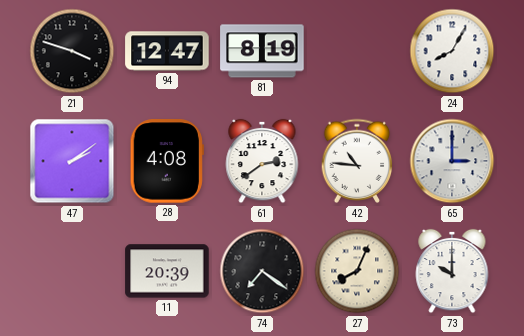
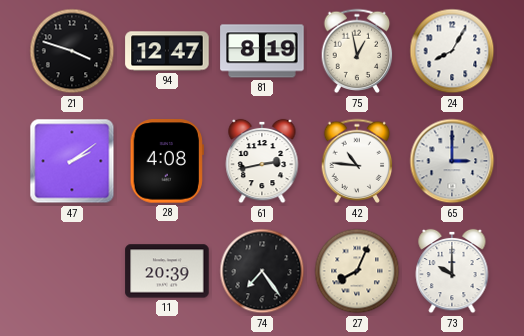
75: none -> 12:58 (357, 51)
61: 2:39 -> 2:43 (262, 161)
74: 7:21 -> 7:24 (262, 271)
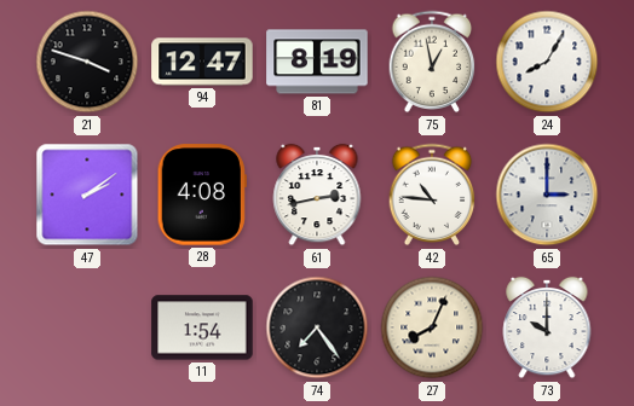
11: 20:39 -> 1:54 (202, 327)
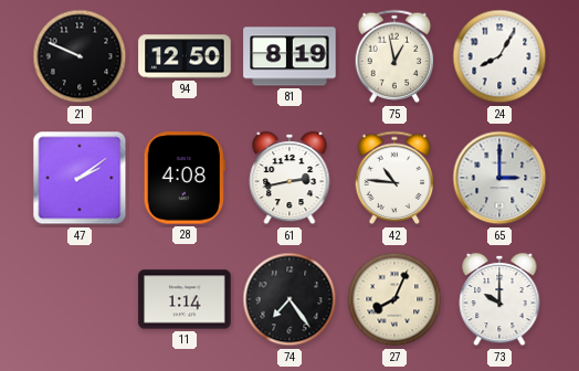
21: 3:48 -> 9:49 (80, 56)
94: 12:47 -> 12:50 (185, 56)
11: 1:54 -> 1:14 (185, 299)
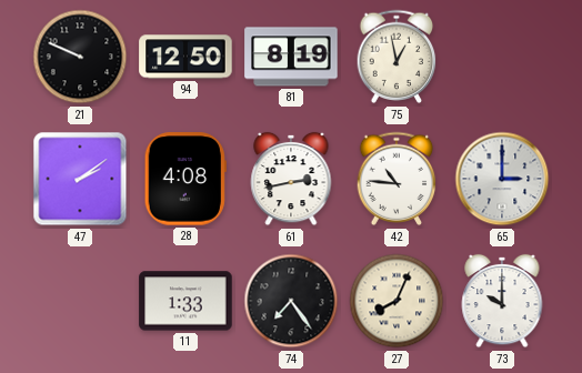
24: 8:05 -> none (499, 56)
11: 1:14 -> 1:33 (185, 301)
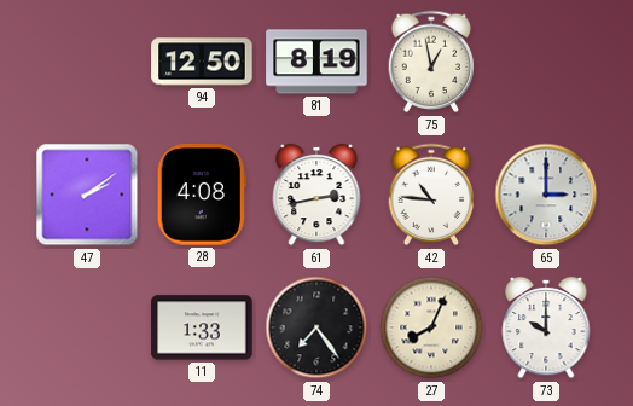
21: 9:49 -> none (80, 57)
